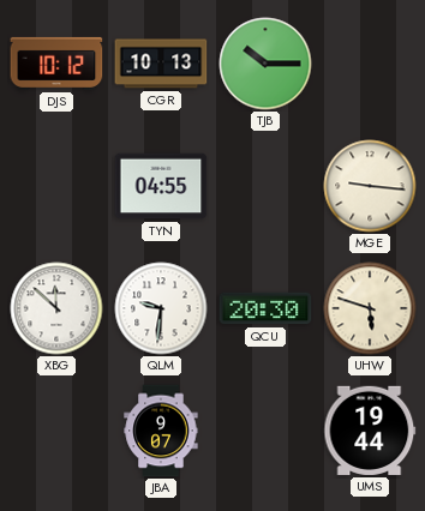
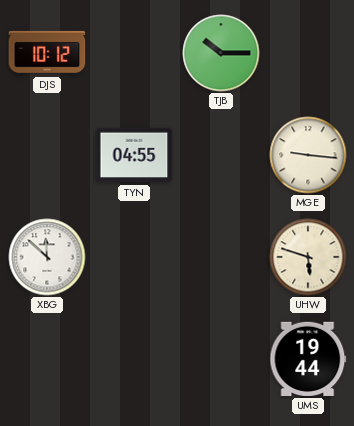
CGR: 10:13 -> none (161, 64)
QLM: 9:31 -> none (161, 308)
QCU: 20:30 -> none (265, 308)
JBA: 9:07 -> none (161, 431)
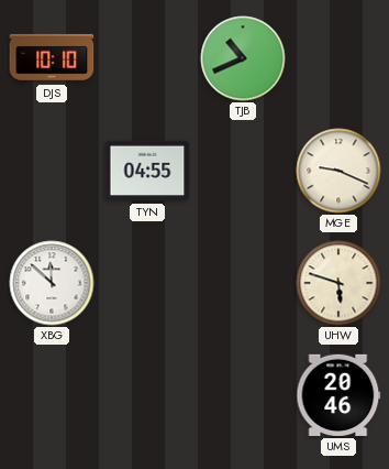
DJS: 10:12 -> 10:10 (52, 58)
TJB: 10:15 -> 10:41 (243, 58)
MGE: 9:16 -> 9:19 (338, 171)
UMS: 19:44 -> 20:46 (338, 395)
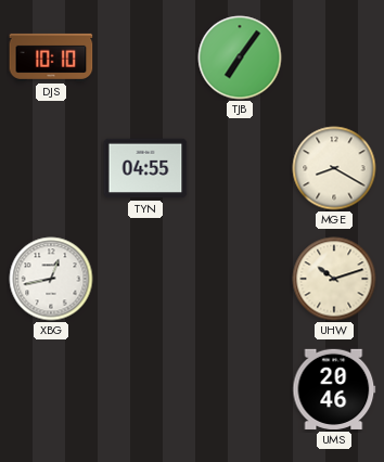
TJB: 10:41 -> 7:06 (240, 57)
MGE: 9:19 -> 8:20 (334, 168)
XBG: 11:52 -> 12:43 (51, 279)
UHW: 5:48 -> 10:12 (334, 279)
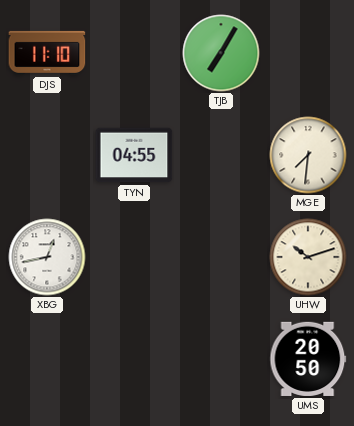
DJS: 10:10 -> 11:10 (47, 53)
TJB: 7:06 -> 7:05 (221, 53)
MGE: 8:20 -> 7:31 (308, 155)
UMS: 20:46 -> 20:50 (308, 359)
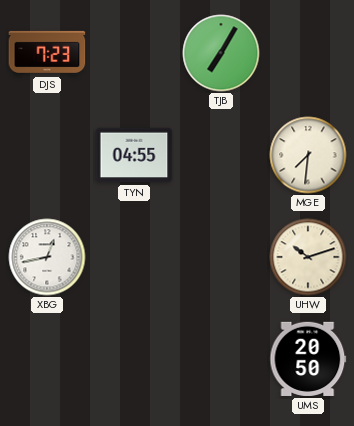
DJS: 11:10 -> 7:23 (47, 53)
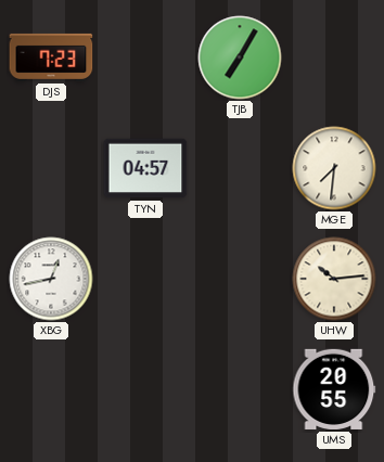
TYN: 04:55 -> 04:57 (145, 168)
UHW: 10:12 -> 10:14 (334, 279)
UMS: 20:50 -> 20:55 (334, 389)
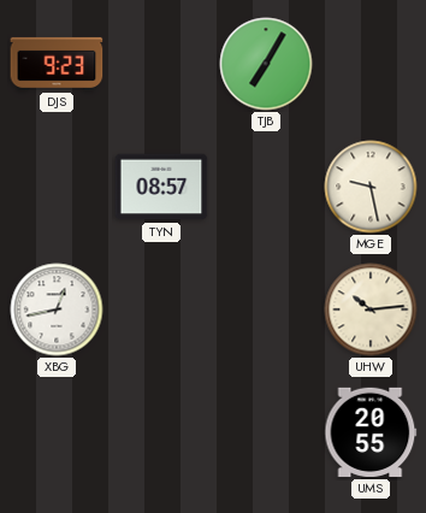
DJS: 7:23 -> 9:23 (57, 64)
TYN: 04:57 -> 08:57 (161, 187)
MGE: 7:31 -> 9:28 (371, 187)
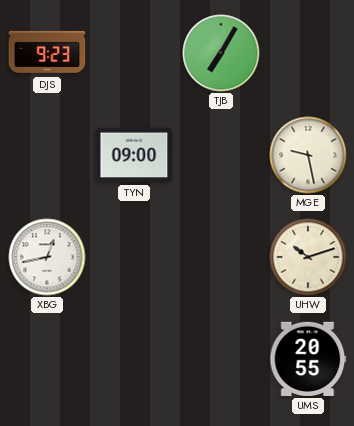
TYN: 08:57 -> 09:00 (134, 155)
UHW: 10:14 -> 10:12 (308, 257)
